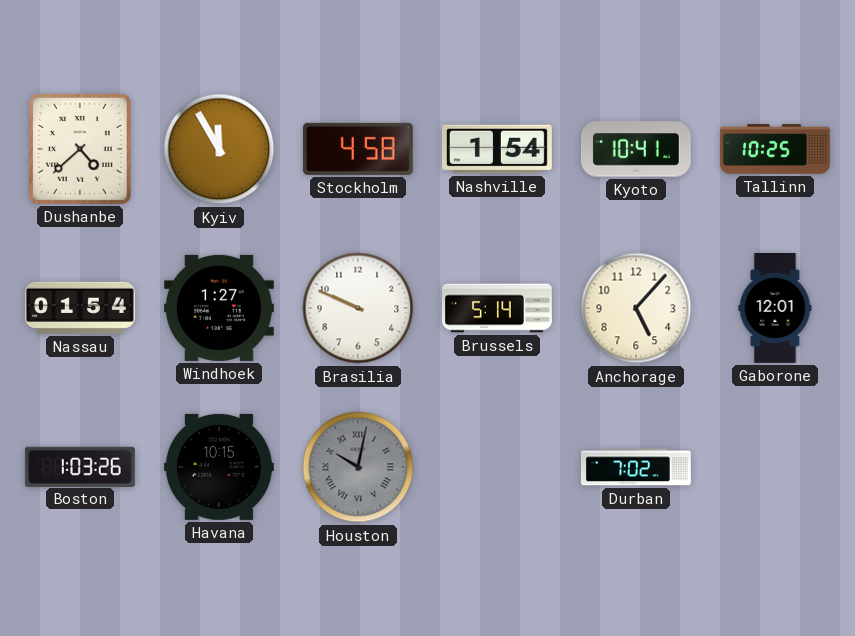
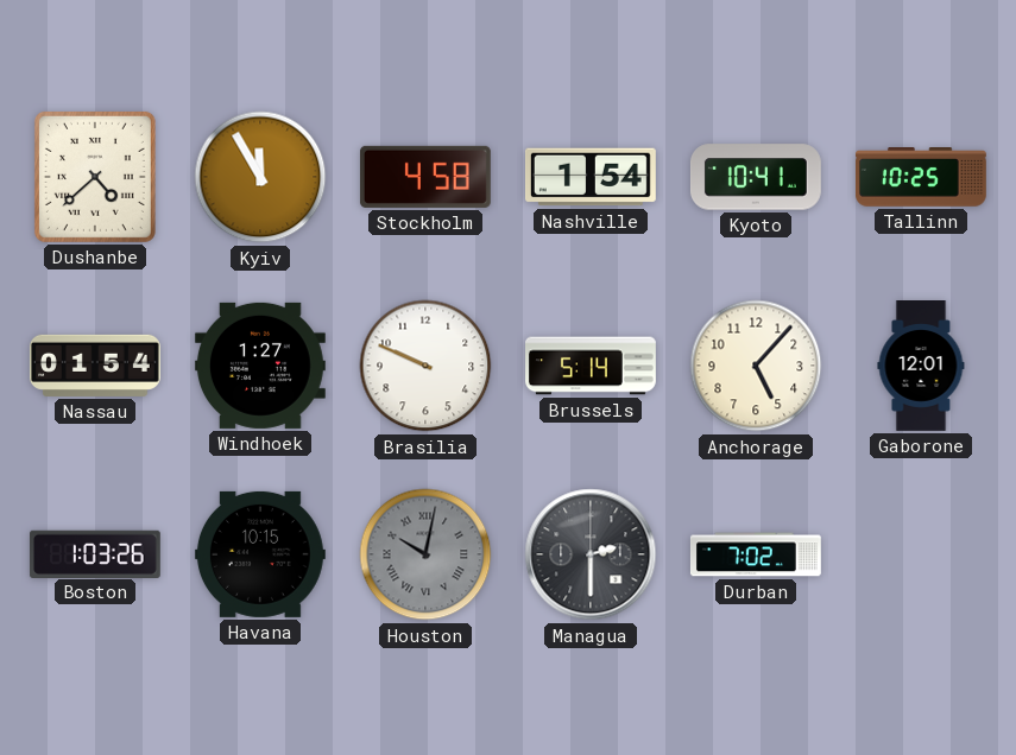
Managua: none -> 2:30 (591, 554)
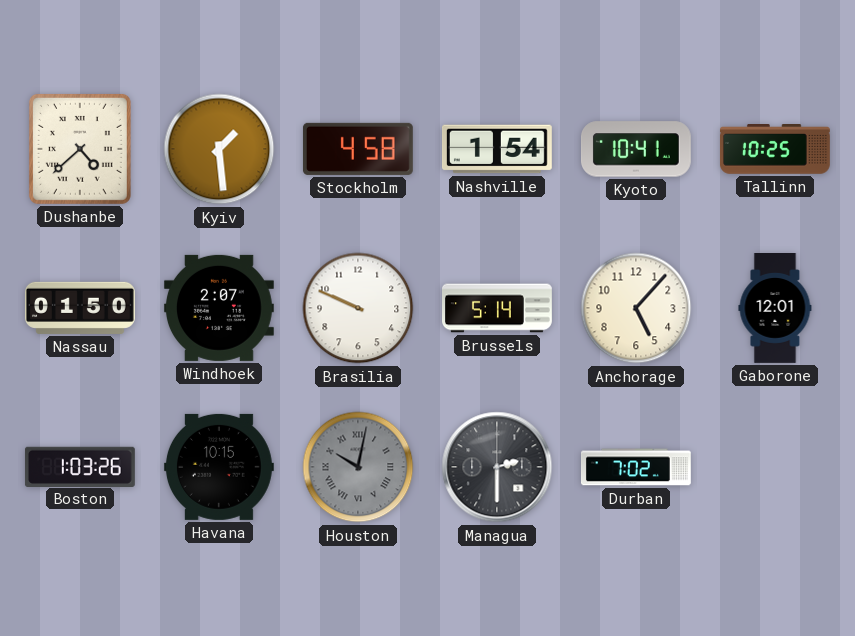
Kyiv: 11:55 -> 1:29 (219, 149)
Nassau: 01:54 -> 01:50 (80, 308)
Windhoek: 1:27 -> 2:07 (219, 308)
